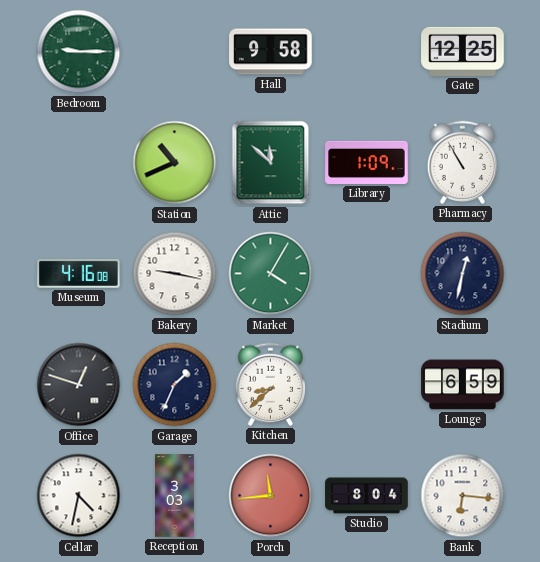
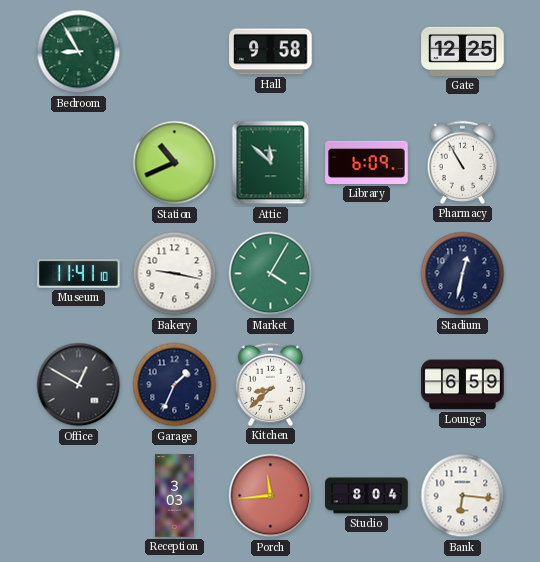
Bedroom: 9:15 -> 8:55 (79, 52)
Library: 1:09 -> 6:09 (367, 162)
Museum: 4:16 -> 11:41 (79, 273)
Office: 12:48 -> 12:50 (79, 385)
Cellar: 4:32 -> none (79, 496)
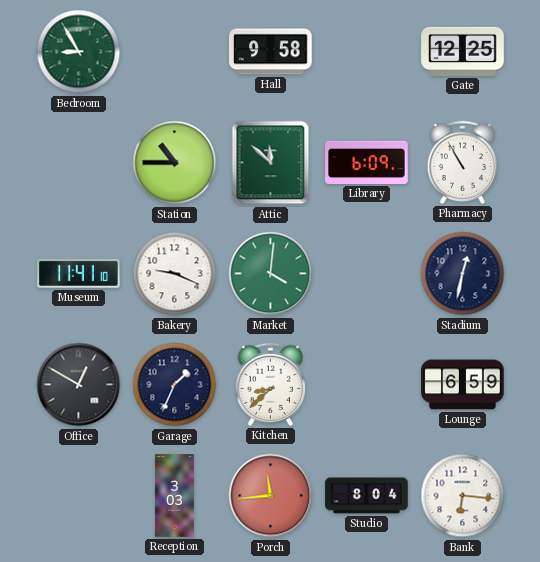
Station: 10:41 -> 10:45 (175, 163)
Bakery: 9:17 -> 9:19 (175, 274)
Market: 4:05 -> 4:01 (271, 274)
